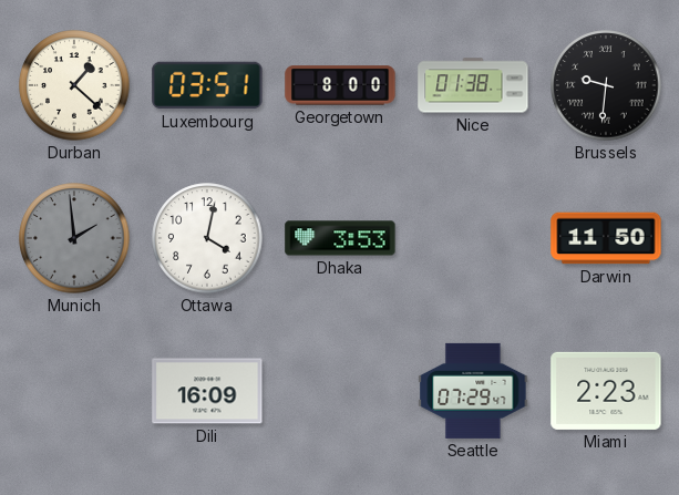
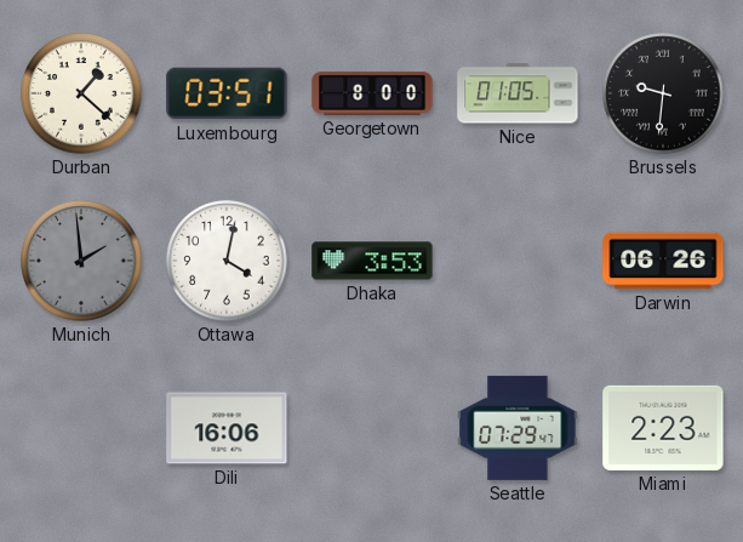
Nice: 01:38 -> 01:05 (518, 93)
Darwin: 11:50 -> 06:26 (663, 261)
Dili: 16:09 -> 16:06 (227, 428)
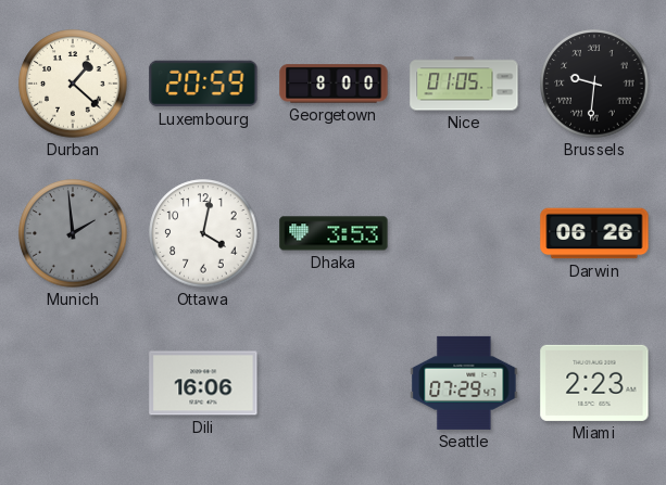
Luxembourg: 03:51 -> 20:59 (203, 84)
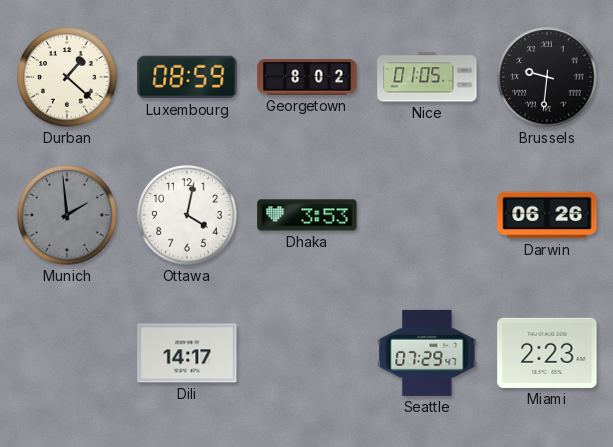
Luxembourg: 20:59 -> 08:59 (187, 77)
Georgetown: 8:00 -> 8:02 (307, 77)
Dili: 16:06 -> 14:17 (187, 353)
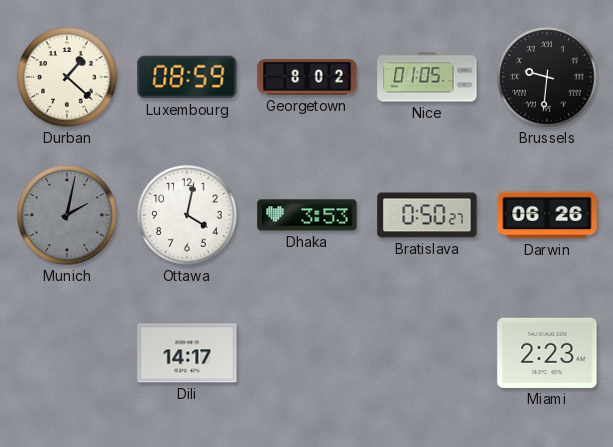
Munich: 1:59 -> 2:02 (67, 215)
Bratislava: none -> 0:50 (427, 215)
Seattle: 07:29 -> none (427, 353)
